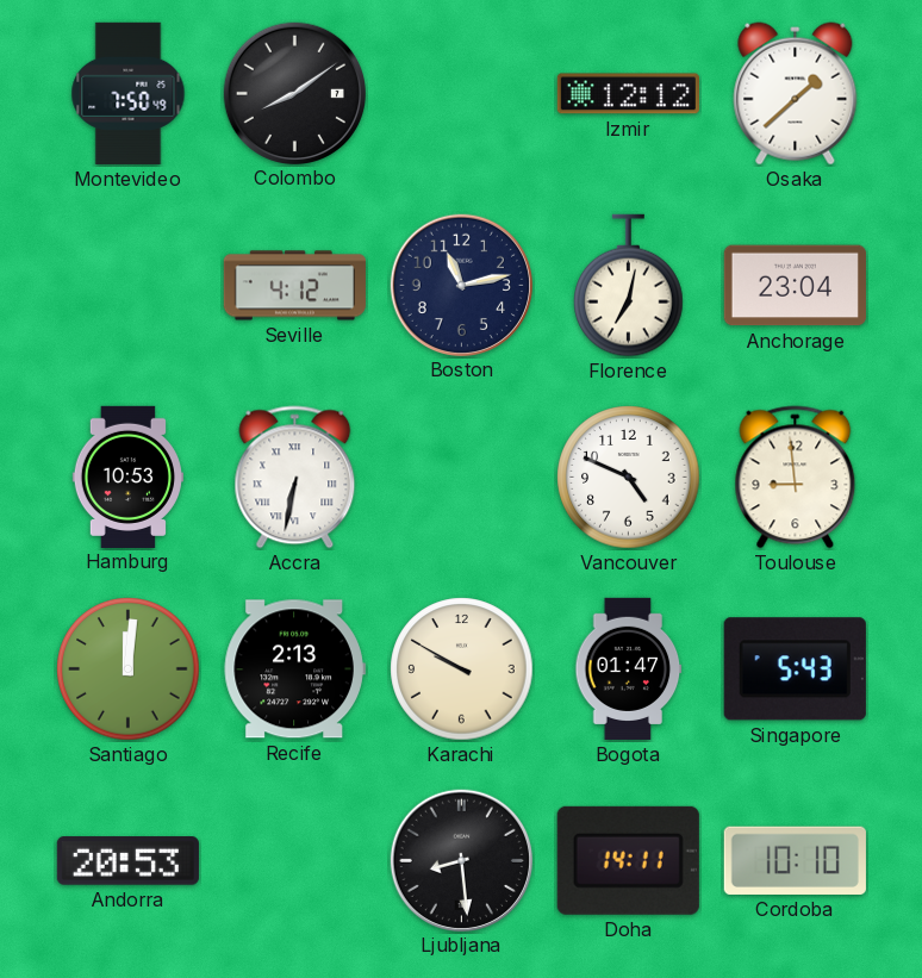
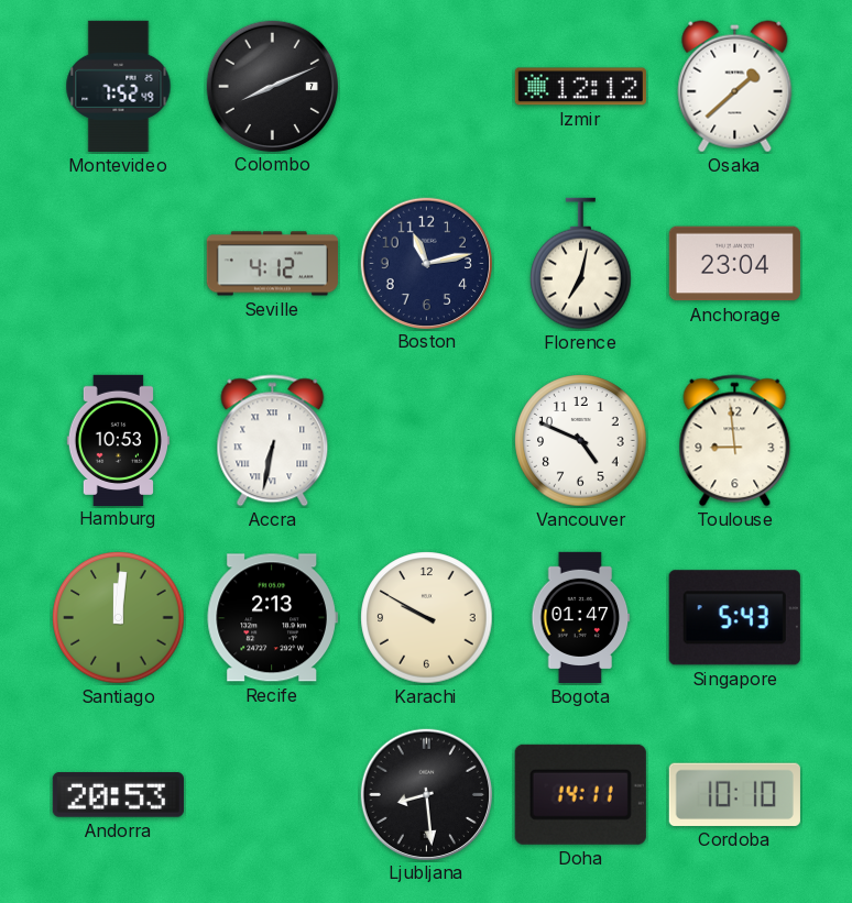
Montevideo: 7:50 -> 7:52 (119, 86)
Colombo: 8:09 -> 8:11 (272, 86)
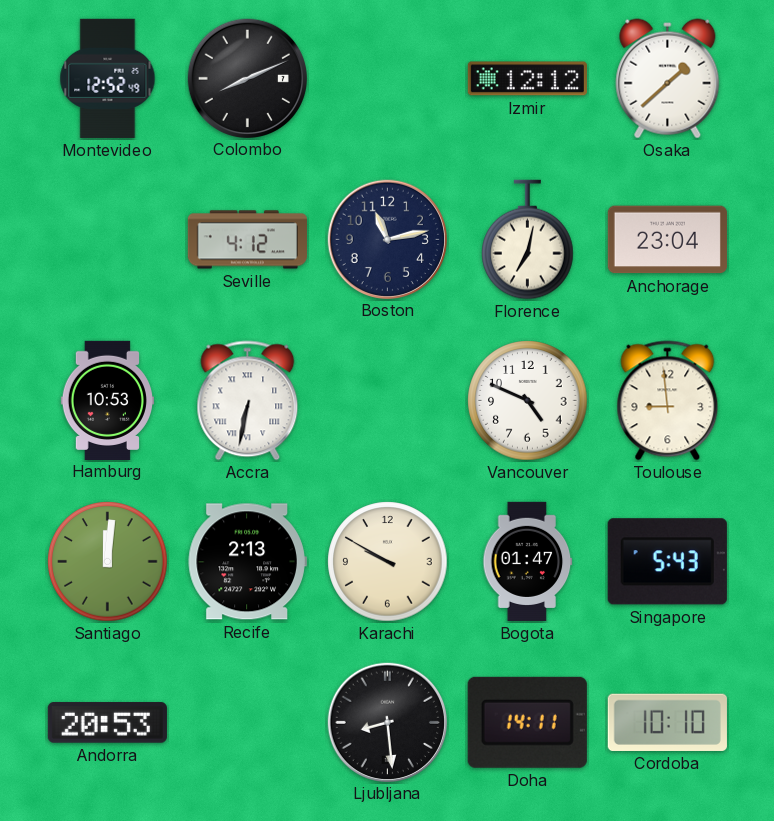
Montevideo: 7:52 -> 12:52 (108, 78)
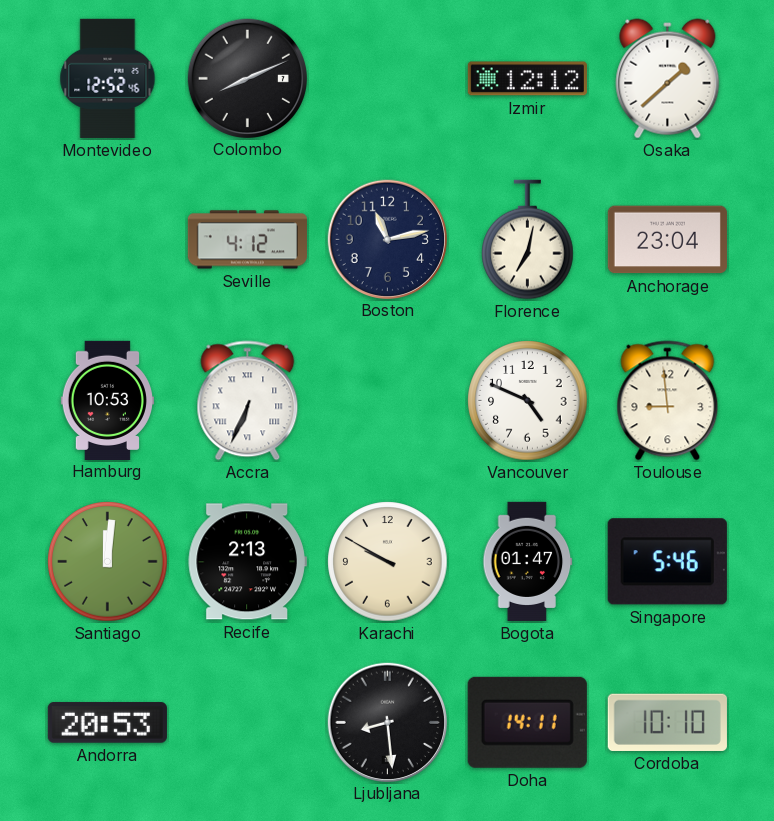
Montevideo: 12:52:49 -> 12:52:46 (108, 78)
Accra: 6:32 -> 6:34 (248, 401)
Singapore: 5:43 -> 5:46 (667, 562)
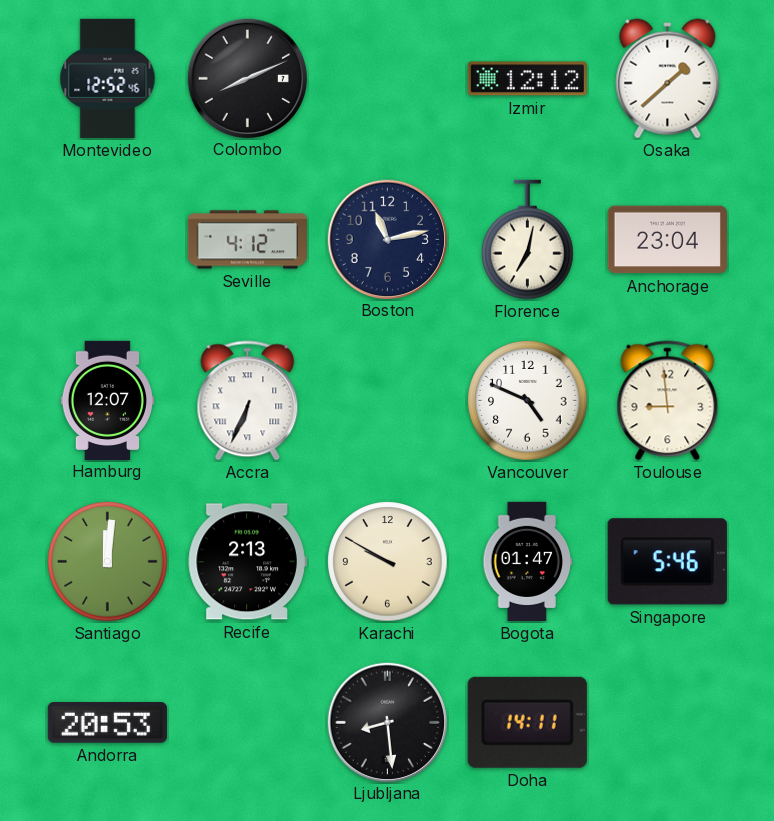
Hamburg: 10:53 -> 12:07 (107, 400)
Cordoba: 10:10 -> none (667, 722)
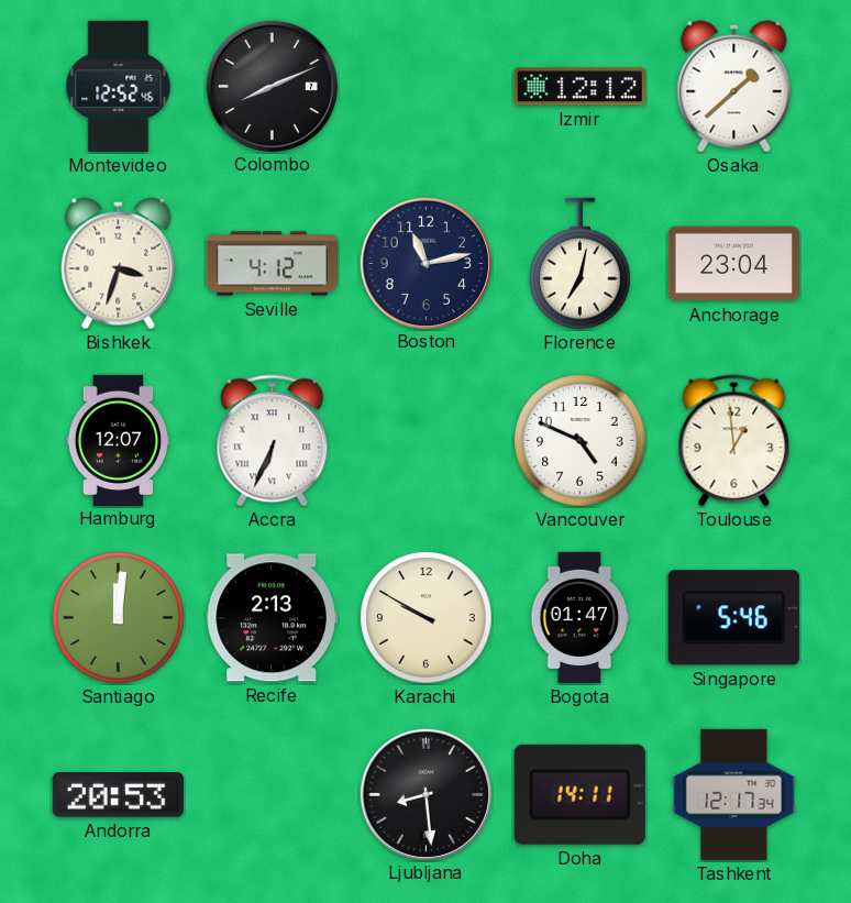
Bishkek: none -> 3:33 (119, 264)
Toulouse: 8:59 -> 12:59 (734, 441)
Tashkent: none -> 12:17 (734, 794)
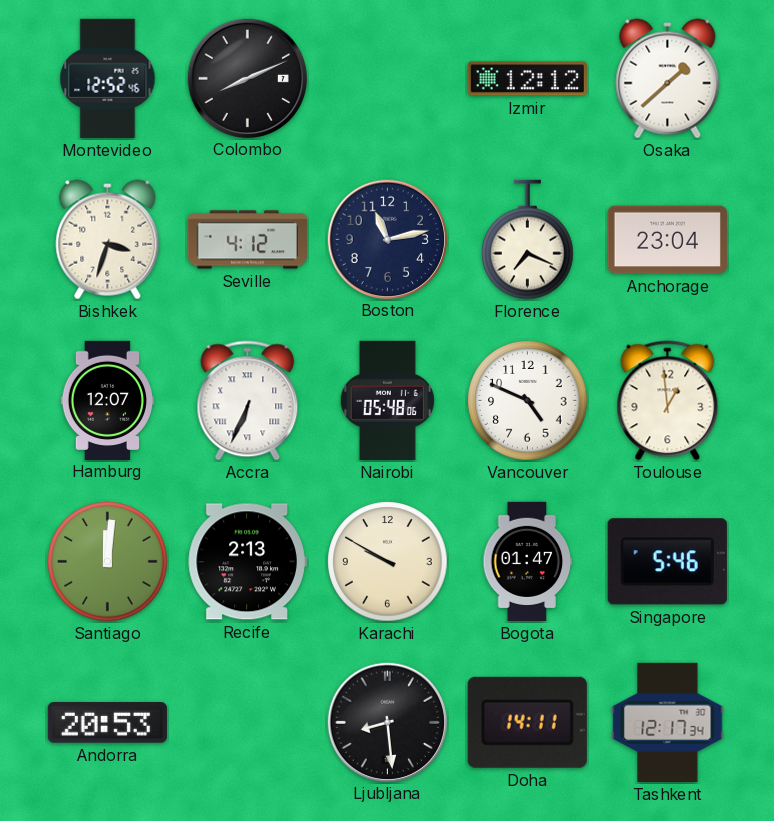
Florence: 7:02 -> 7:19 (528, 240)
Nairobi: none -> 05:48 (387, 400)
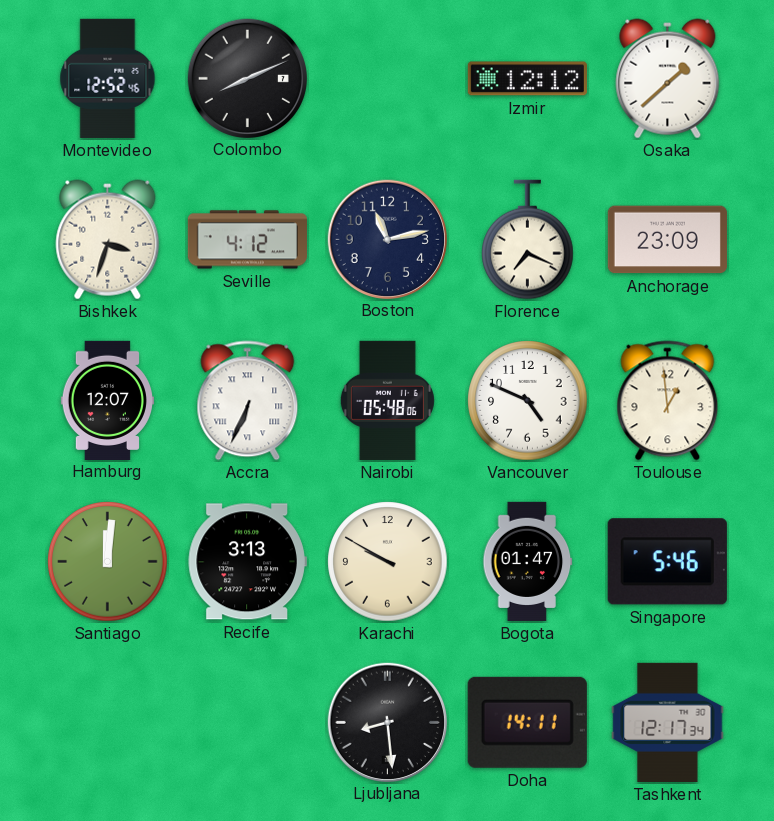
Anchorage: 23:04 -> 23:09 (667, 240)
Recife: 2:13 -> 3:13 (247, 562)
Andorra: 20:53 -> none (107, 723)
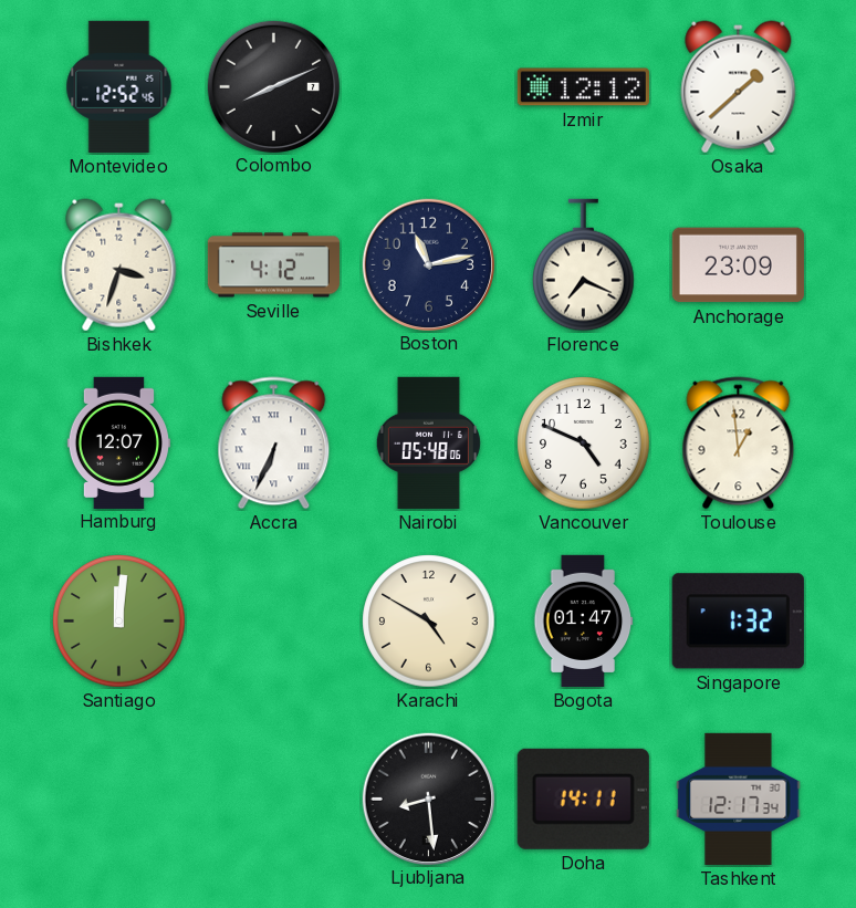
Recife: 3:13 -> none (247, 562)
Karachi: 9:50 -> 4:50 (429, 622)
Singapore: 5:46 -> 1:32 (738, 622)
